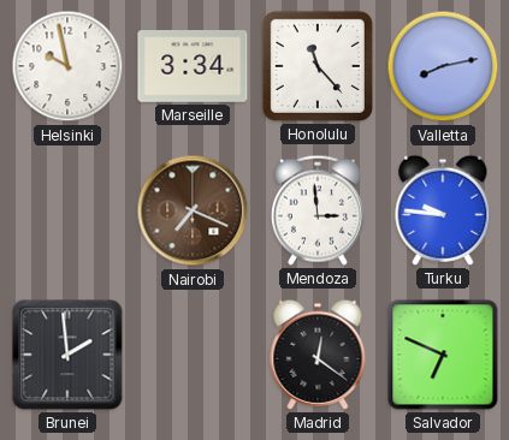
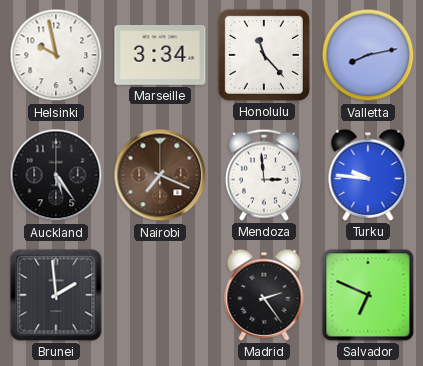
Auckland: none -> 5:24 (56, 175)
Madrid: 12:21 -> 2:24 (264, 295)
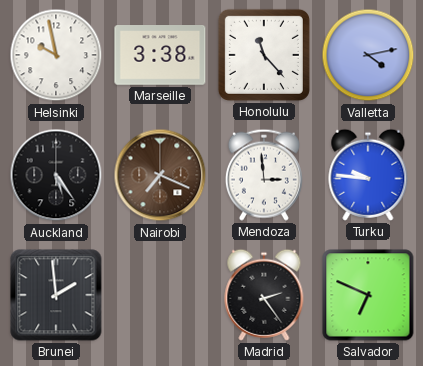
Marseille: 3:34 -> 3:38 (160, 55)
Valletta: 8:13 -> 4:13 (368, 55)
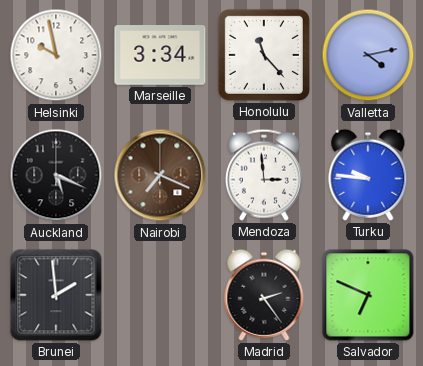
Marseille: 3:38 -> 3:34 (160, 55)
Auckland: 5:24 -> 5:19 (56, 175)
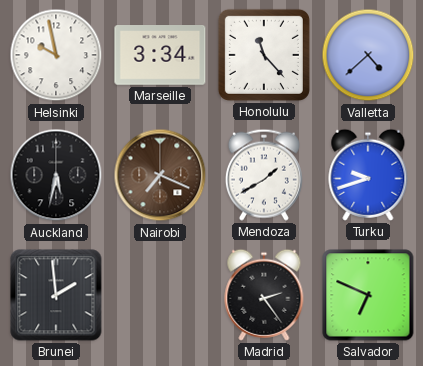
Valletta: 4:13 -> 4:38 (368, 55)
Auckland: 5:19 -> 5:32 (56, 175)
Mendoza: 2:59 -> 1:40 (264, 175)
Turku: 9:46 -> 9:42 (368, 175)
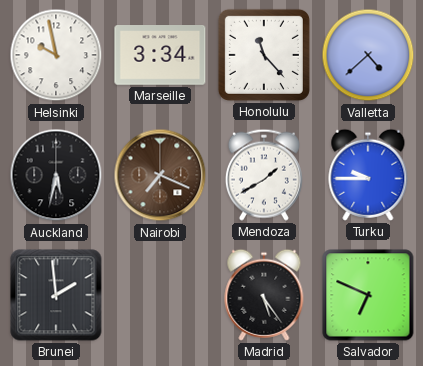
Turku: 9:42 -> 9:45 (368, 175)
Madrid: 2:24 -> 5:24 (264, 295)
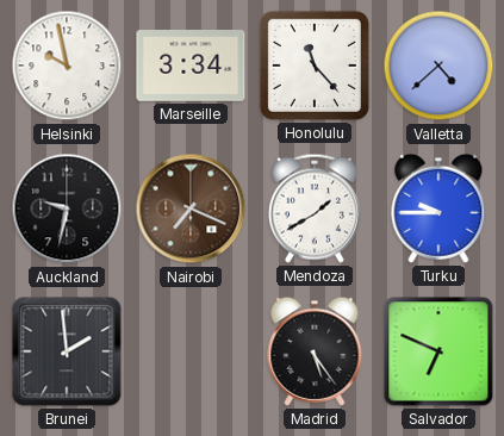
Auckland: 5:32 -> 9:32 (67, 208)
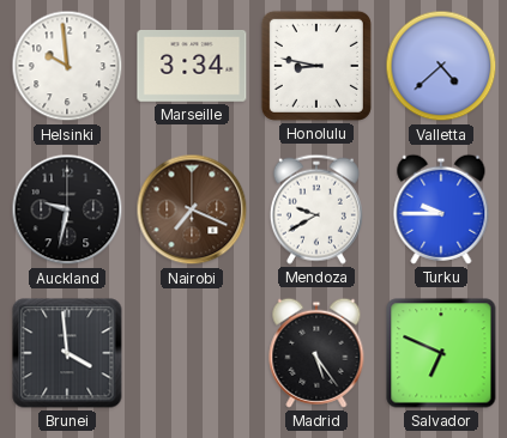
Helsinki: 9:58 -> 9:59 (67, 66)
Honolulu: 11:23 -> 8:47 (316, 66)
Mendoza: 1:40 -> 9:40 (316, 209)
Brunei: 1:59 -> 3:59 (67, 353)
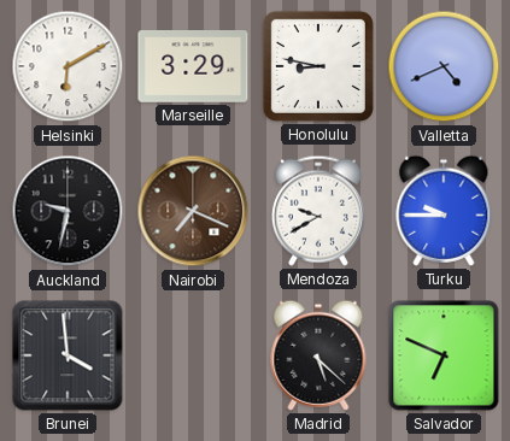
Helsinki: 9:59 -> 6:10 (68, 66)
Marseille: 3:34 -> 3:29 (193, 66)
Valletta: 4:38 -> 4:41 (444, 66)
Madrid: 5:24 -> 5:22 (318, 355)
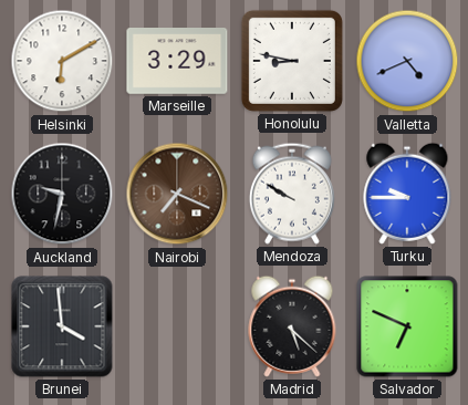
Mendoza: 9:40 -> 9:50 (292, 194)
